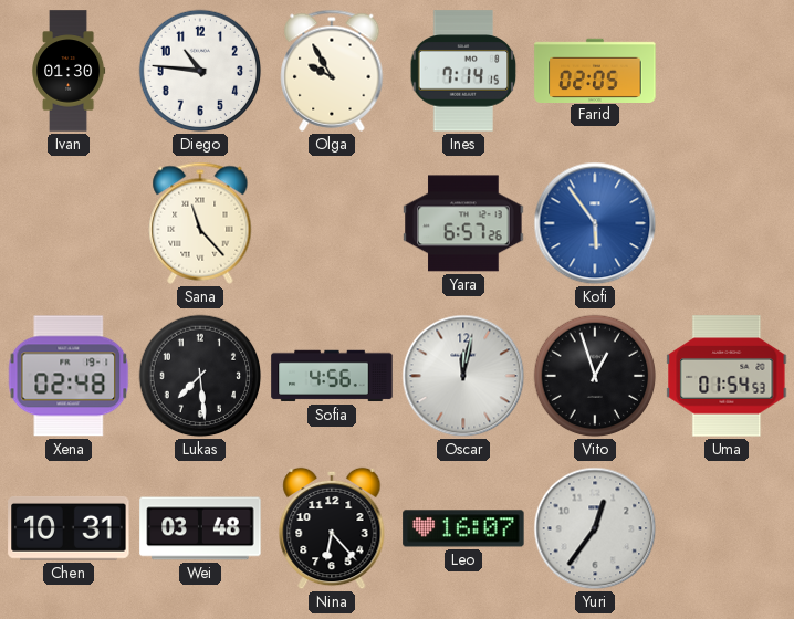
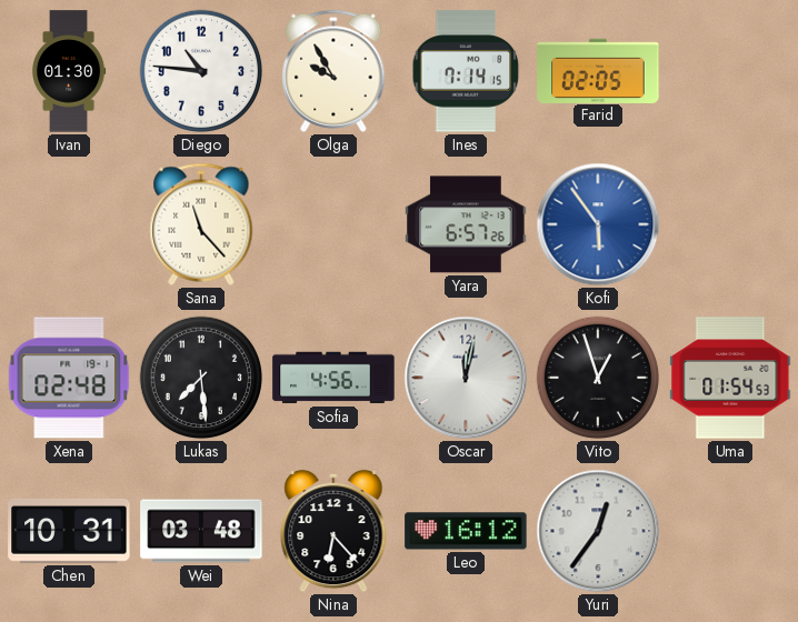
Leo: 16:07 -> 16:12 (466, 531)
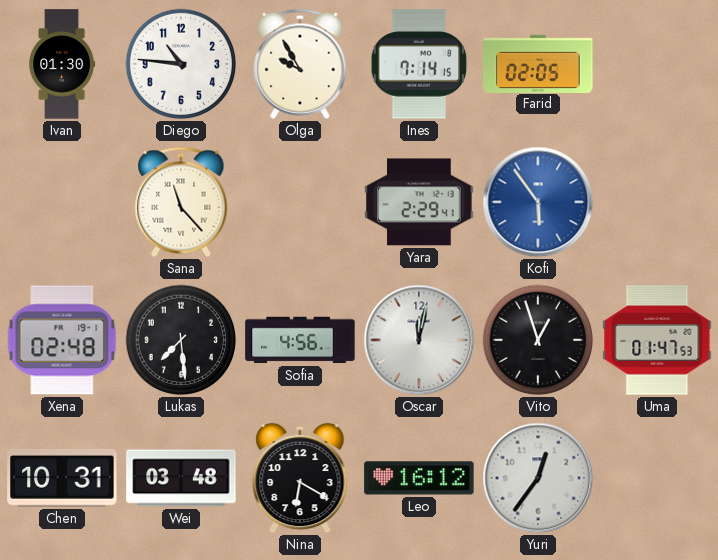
Yara: 6:57 -> 2:29 (419, 202)
Uma: 01:54 -> 01:47 (657, 340)
Nina: 6:23 -> 6:20 (300, 478)
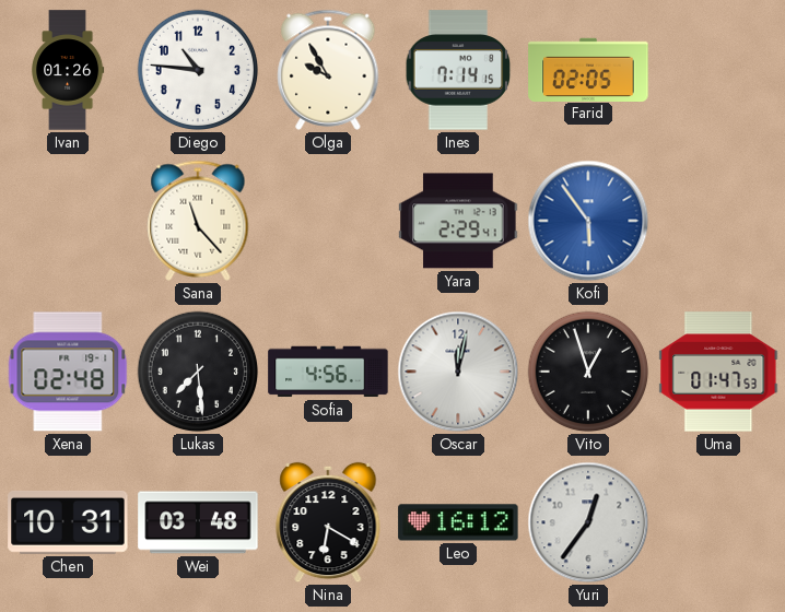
Ivan: 01:30 -> 01:26 (69, 70)
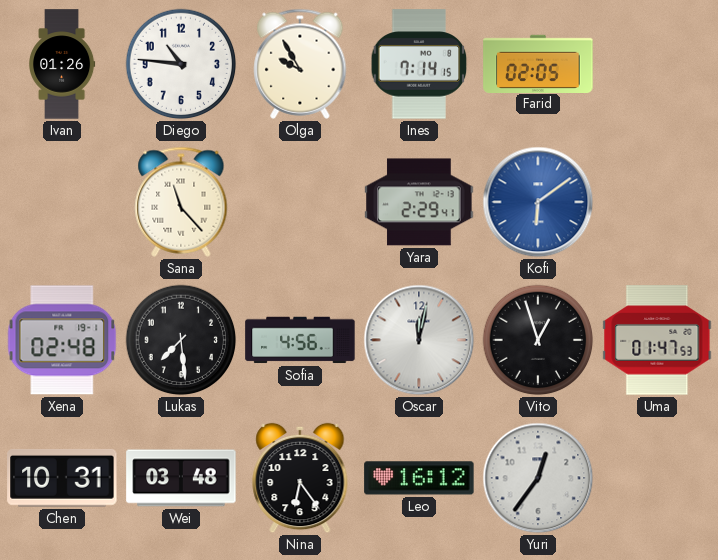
Kofi: 5:54 -> 6:09 (538, 202)
Nina: 6:20 -> 6:24 (300, 478)
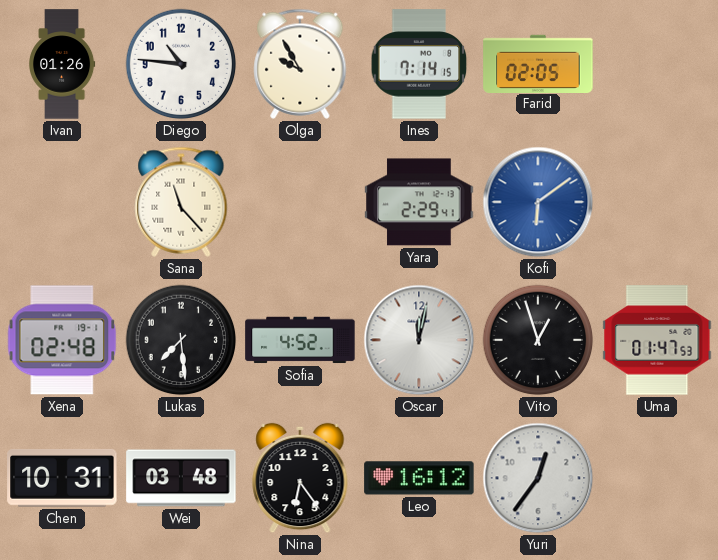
Sofia: 4:56 -> 4:52 (300, 340)
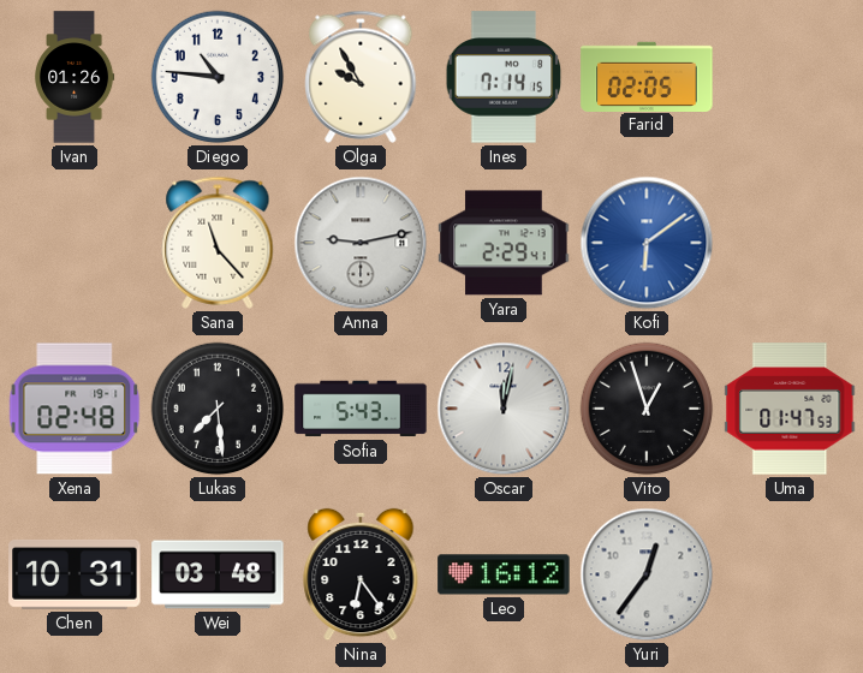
Anna: none -> 9:13 (361, 243)
Sofia: 4:52 -> 5:43 (361, 409)
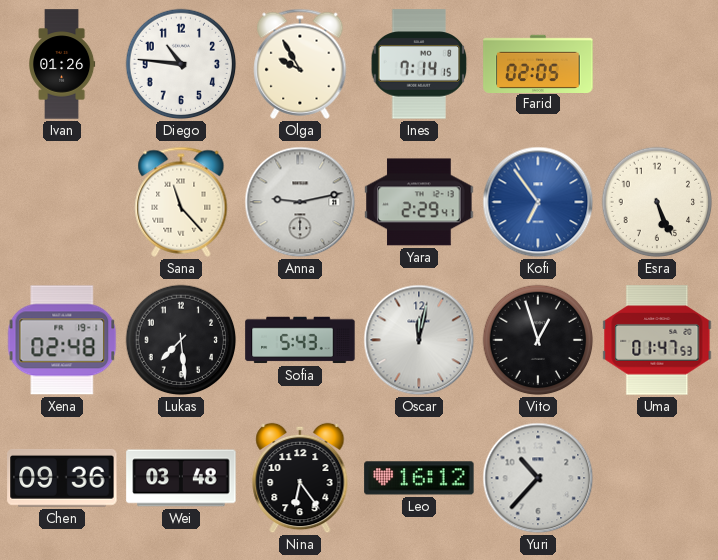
Kofi: 6:09 -> 6:54 (538, 202)
Esra: none -> 5:26 (657, 202)
Chen: 10:31 -> 09:36 (62, 478)
Yuri: 12:36 -> 10:37 (538, 478)
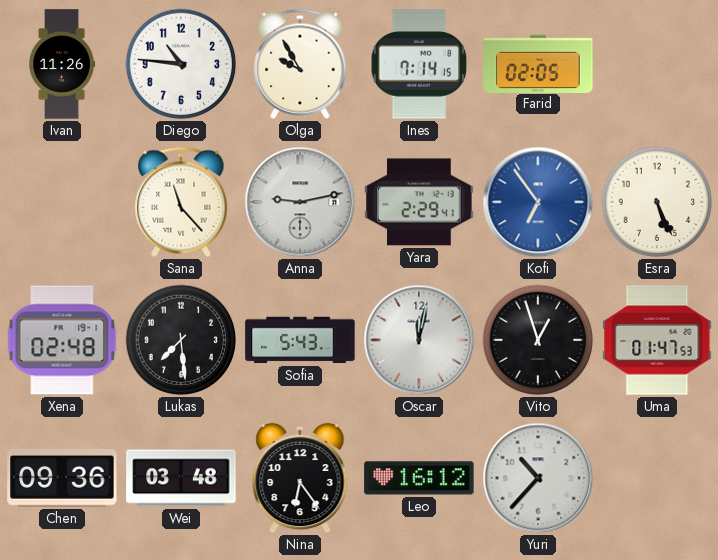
Ivan: 01:26 -> 11:26 (63, 64)
